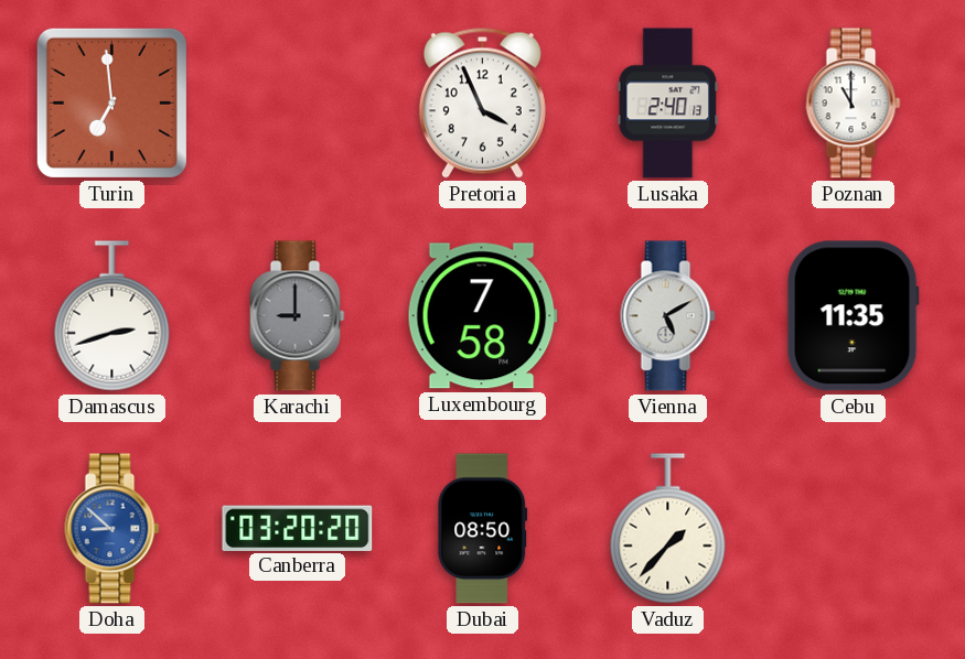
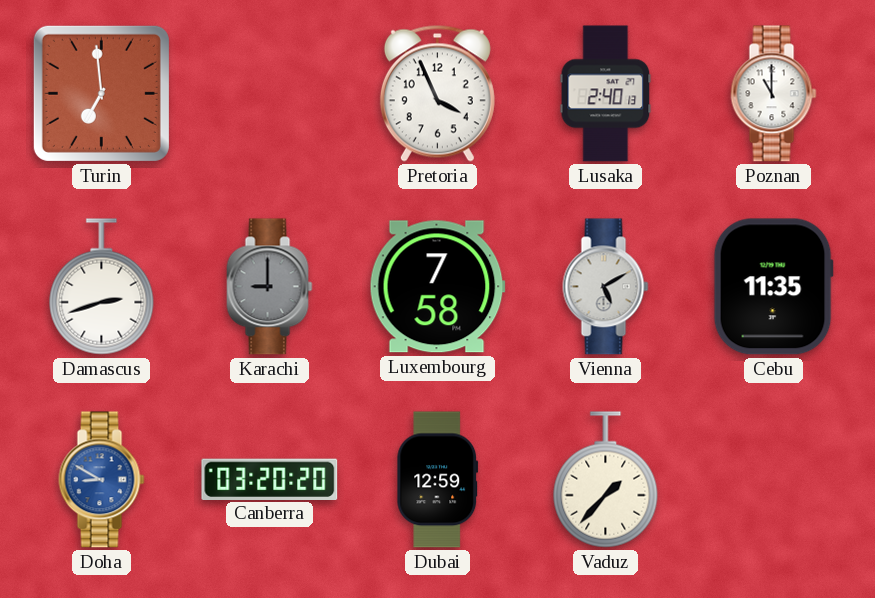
Doha: 8:52 -> 8:50 (102, 480)
Dubai: 08:50 -> 12:59 (438, 480)
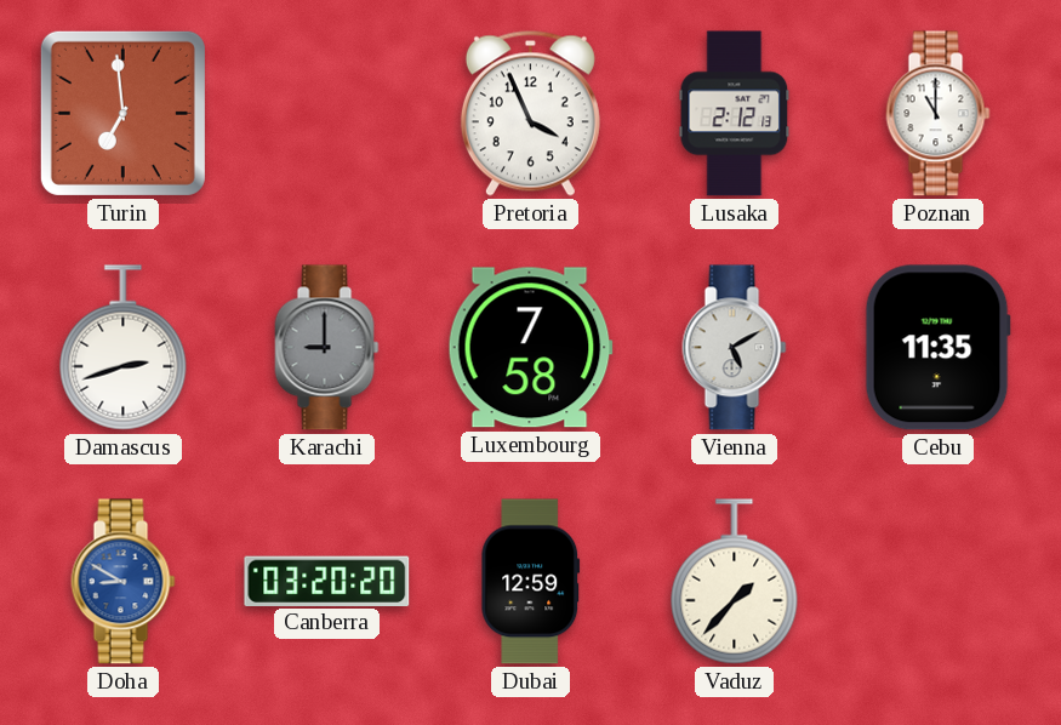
Lusaka: 2:40 -> 2:12 (735, 114)
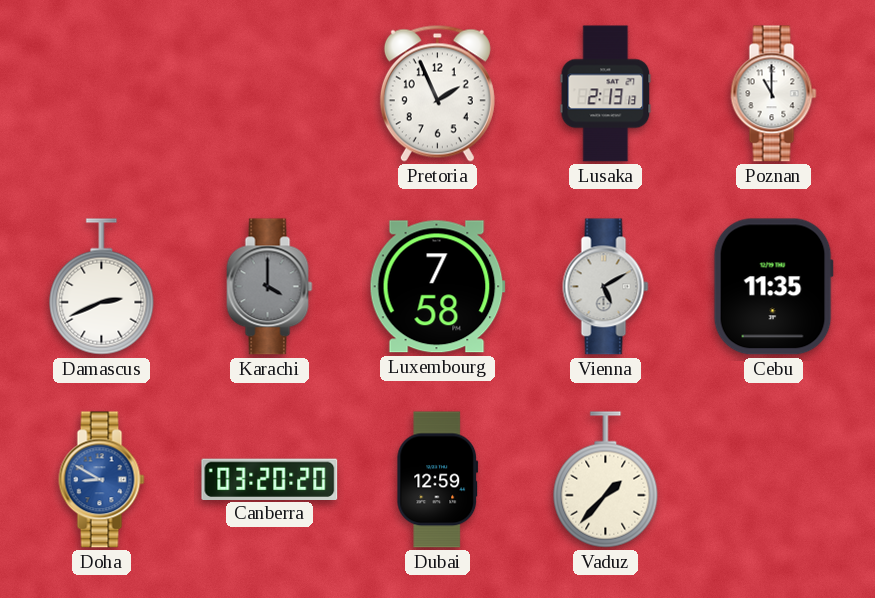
Turin: 6:59 -> none (122, 113)
Pretoria: 3:56 -> 1:56 (437, 93)
Lusaka: 2:12 -> 2:13 (606, 94)
Damascus: 2:42 -> 2:41 (102, 287)
Karachi: 9:00 -> 4:00 (270, 287)
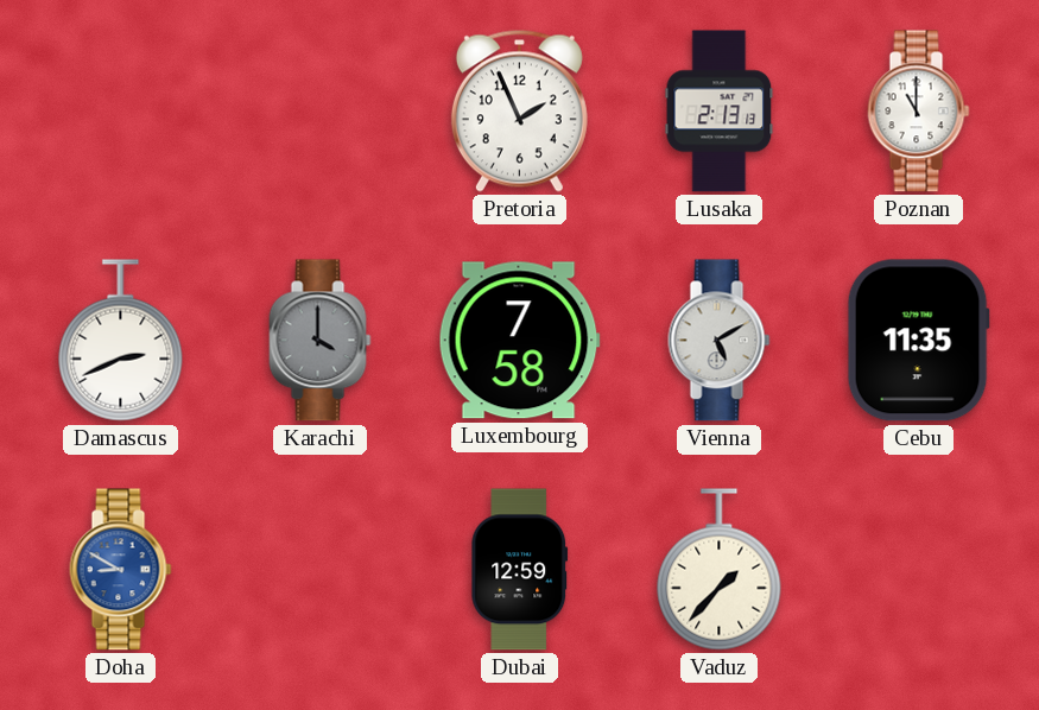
Canberra: 03:20 -> none (270, 479)
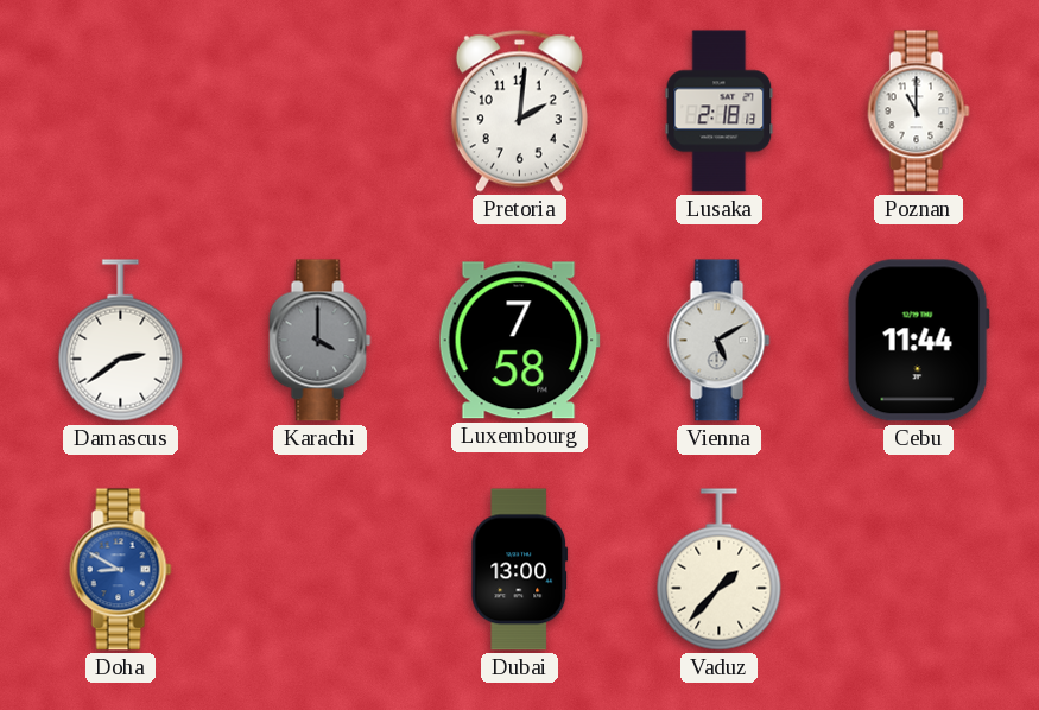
Pretoria: 1:56 -> 2:01 (519, 110)
Lusaka: 2:13 -> 2:18 (720, 112)
Damascus: 2:41 -> 2:39 (121, 341)
Cebu: 11:35 -> 11:44 (918, 341)
Dubai: 12:59 -> 13:00 (520, 570)
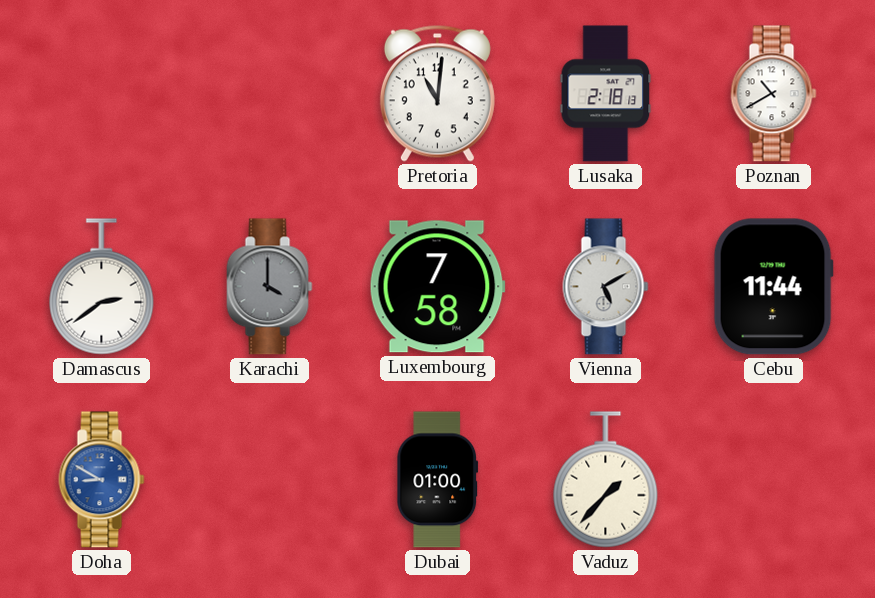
Pretoria: 2:01 -> 11:01 (437, 93)
Poznan: 11:00 -> 10:40 (774, 94)
Dubai: 13:00 -> 01:00 (438, 480)
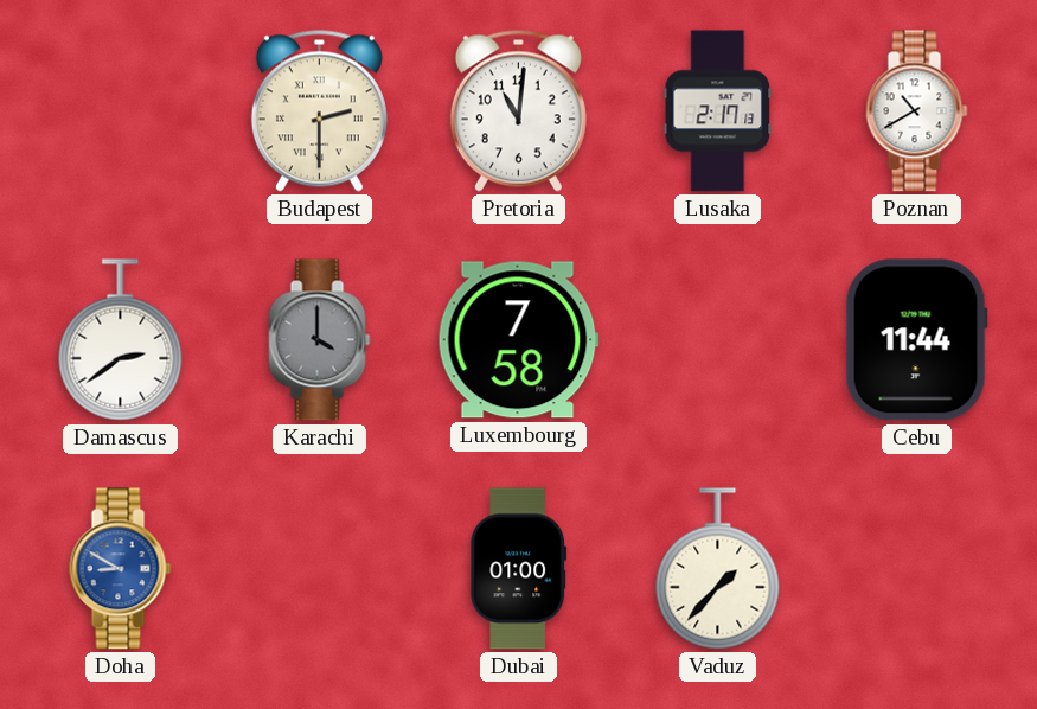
Budapest: none -> 2:30 (319, 110)
Lusaka: 2:18 -> 2:17 (718, 111)
Vienna: 5:10 -> none (606, 287)
